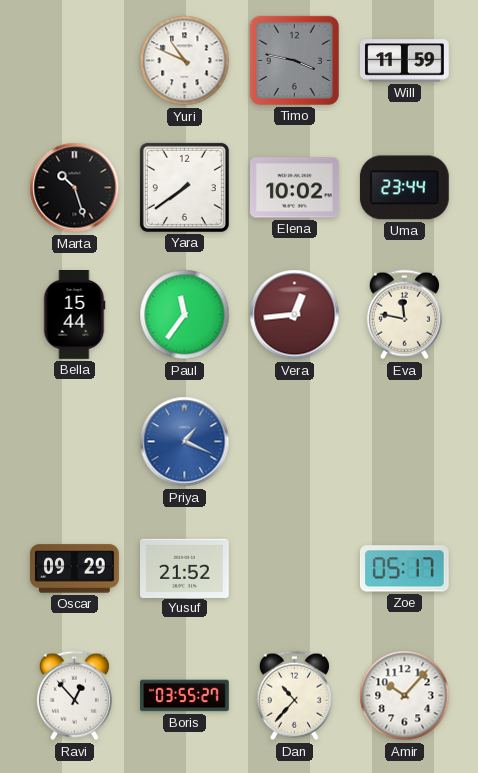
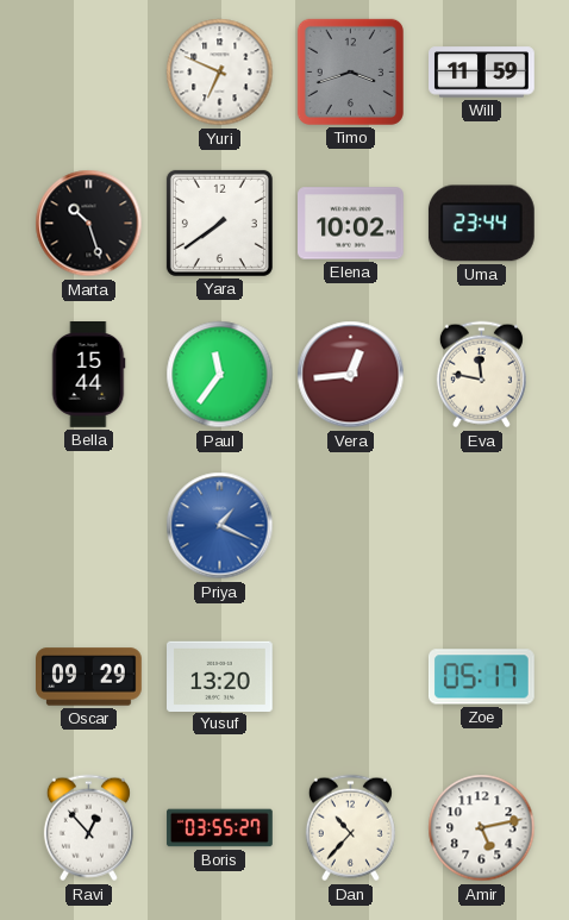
Yuri: 10:49 -> 6:49 (220, 73)
Timo: 3:47 -> 3:42 (350, 71)
Yusuf: 21:52 -> 13:20 (220, 676)
Amir: 10:07 -> 5:13 (482, 828)
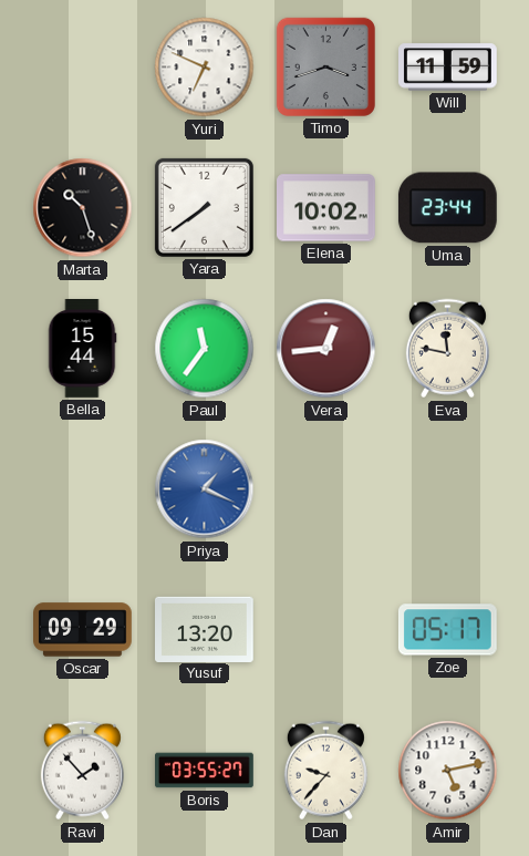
Ravi: 12:53 -> 1:53 (82, 771)
Dan: 10:37 -> 9:37 (325, 771)
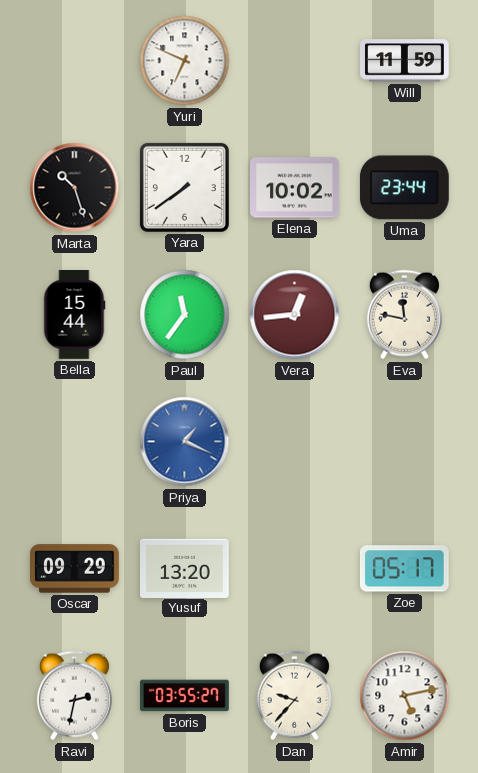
Timo: 3:42 -> none (325, 66)
Ravi: 1:53 -> 2:32 (74, 696)
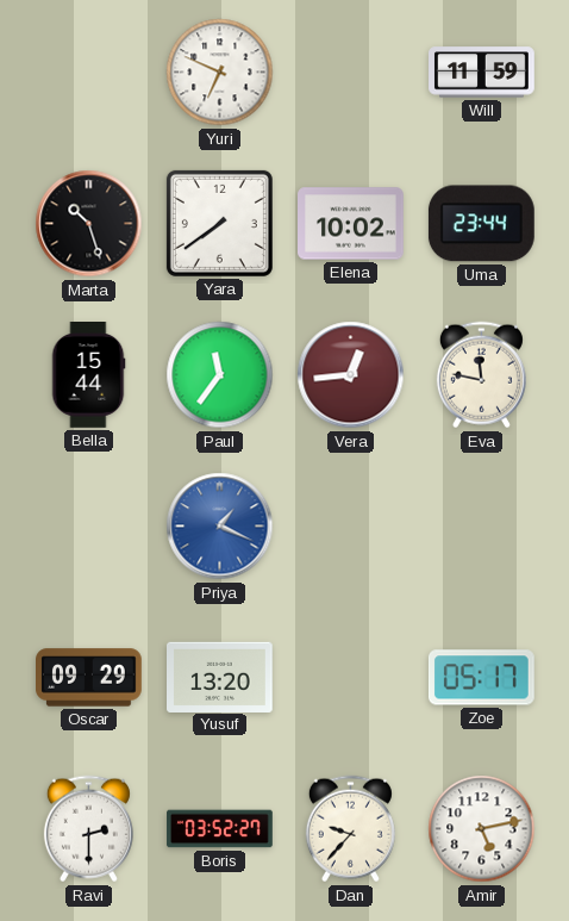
Ravi: 2:32 -> 2:30 (88, 829)
Boris: 03:55 -> 03:52 (220, 829)
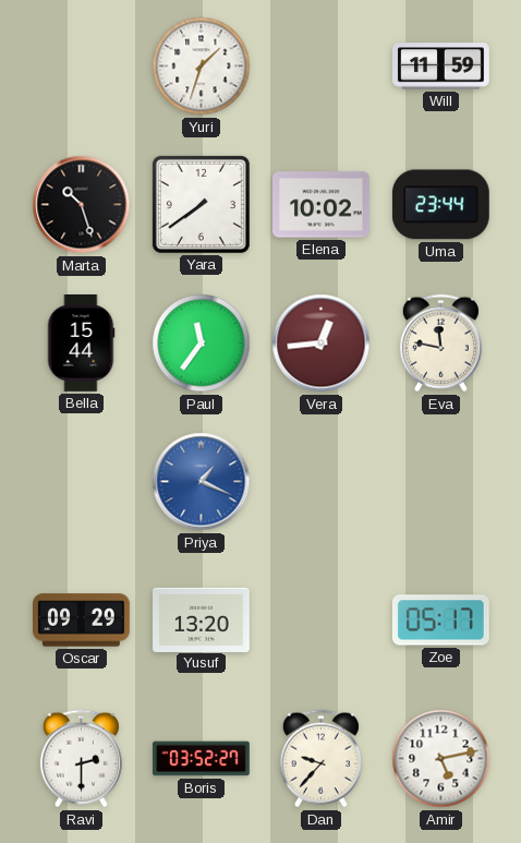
Yuri: 6:49 -> 1:33 (202, 67)
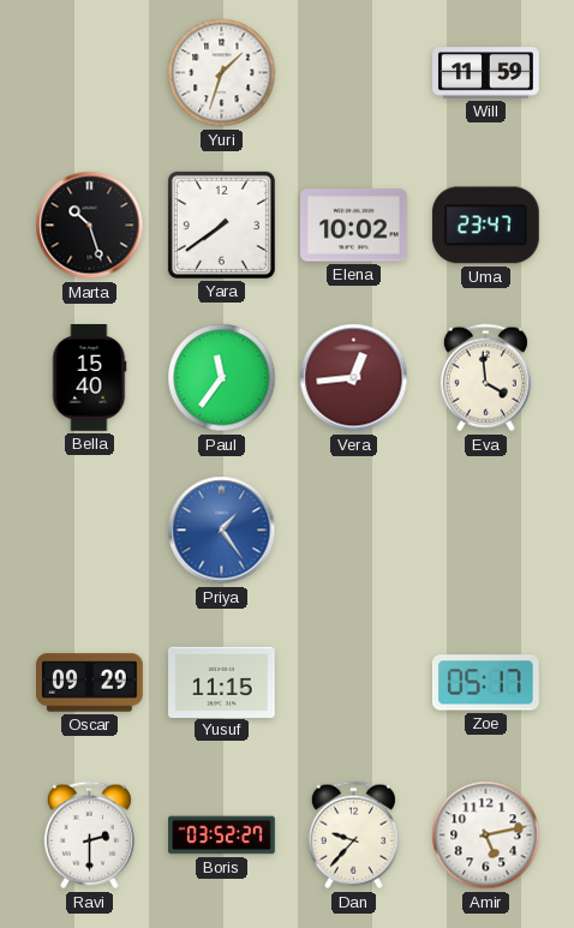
Uma: 23:44 -> 23:47 (485, 226)
Bella: 15:44 -> 15:40 (89, 378)
Eva: 11:47 -> 3:59 (485, 378)
Priya: 1:19 -> 1:24 (222, 531)
Yusuf: 13:20 -> 11:15 (222, 682)
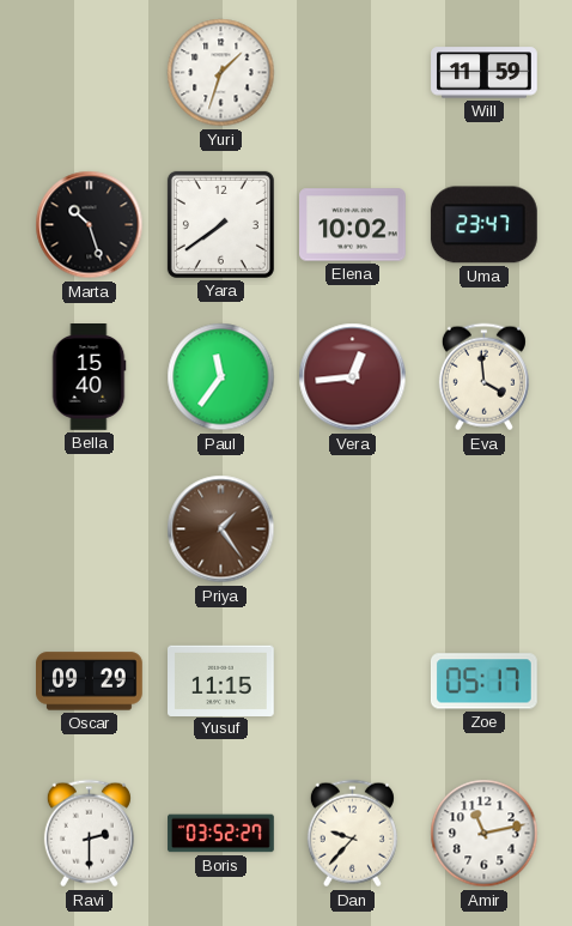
Priya dial: blue -> brown (221, 529)
Amir: 5:13 -> 11:13 (485, 834)
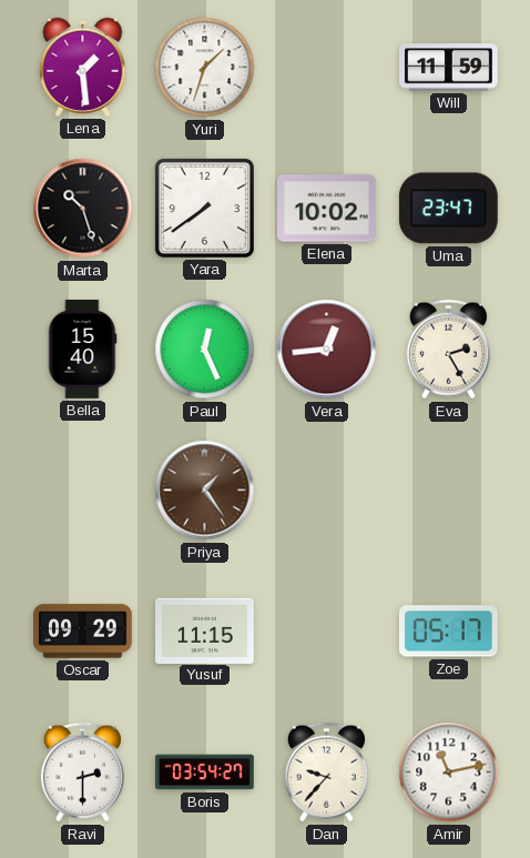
Lena: none -> 1:29 (83, 67)
Paul: 11:36 -> 12:26 (205, 350)
Eva: 3:59 -> 2:25 (448, 350)
Boris: 03:52 -> 03:54 (205, 773)
